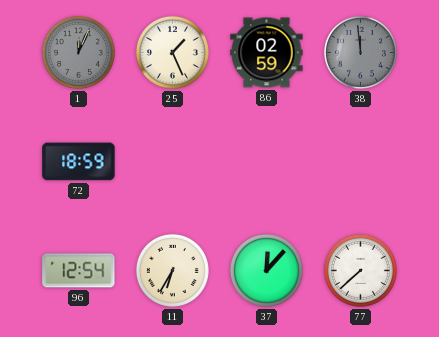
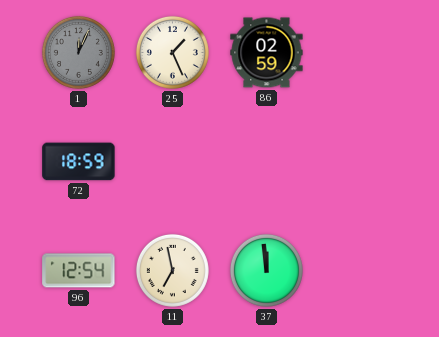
38: 11:59 -> none (360, 52)
11: 6:35 -> 6:58 (172, 270)
37: 12:07 -> 11:59 (266, 270)
77: 7:38 -> none (360, 270)
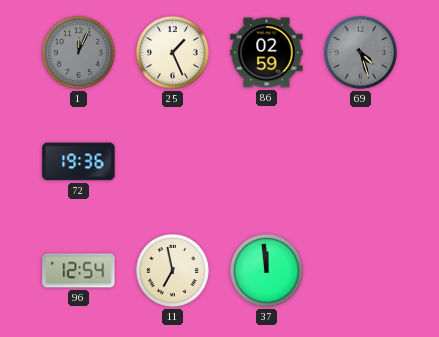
69: none -> 4:27 (360, 52)
72: 18:59 -> 19:36 (79, 162)
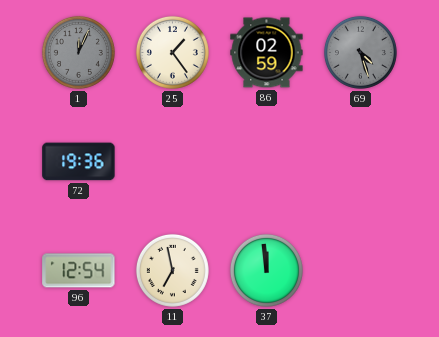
25: 1:26 -> 1:24 (172, 52)
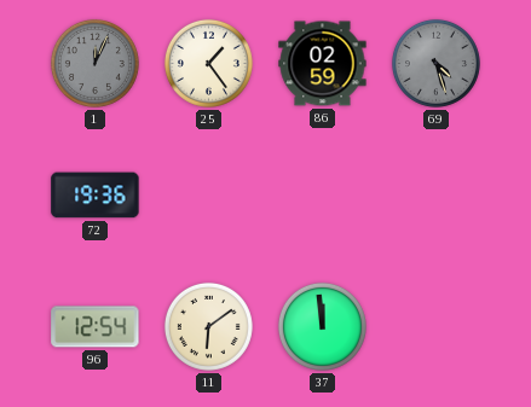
11: 6:58 -> 6:09 (208, 326)
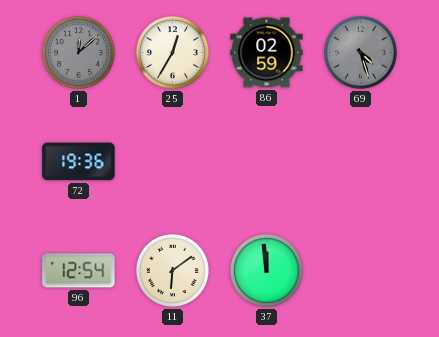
1: 12:04 -> 12:08 (78, 52)
25: 1:24 -> 12:35 (172, 52)
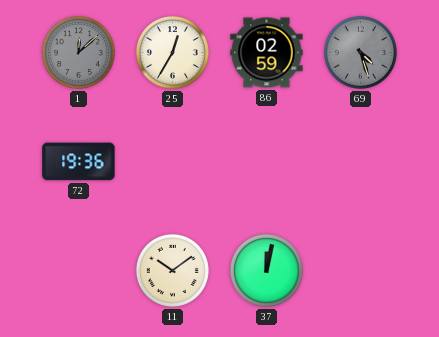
96: 12:54 -> none (79, 271)
11: 6:09 -> 10:09 (172, 270)
37: 11:59 -> 12:02 (266, 270)
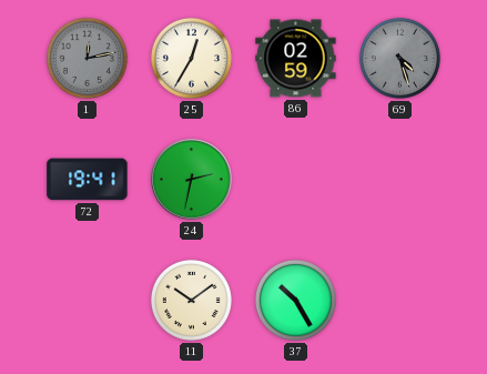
1: 12:08 -> 12:13 (87, 58)
72: 19:36 -> 19:41 (88, 180)
24: none -> 2:32 (192, 180)
37: 12:02 -> 10:25 (295, 300)
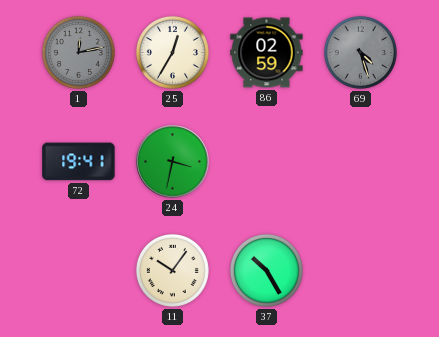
24: 2:32 -> 3:32 (173, 162)
11: 10:09 -> 10:06 (172, 270)
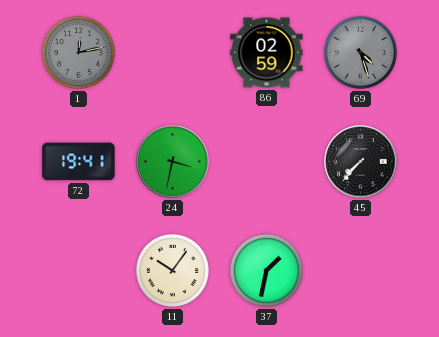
25: 12:35 -> none (172, 52)
45: none -> 7:37 (361, 162)
37: 10:25 -> 1:32 (266, 270)
